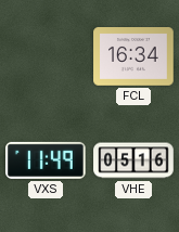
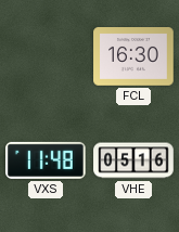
FCL: 16:34 -> 16:30 (133, 57)
VXS: 11:49 -> 11:48 (47, 160)
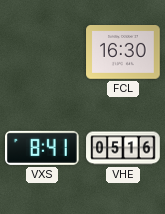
VXS: 11:48 -> 8:41 (43, 148)
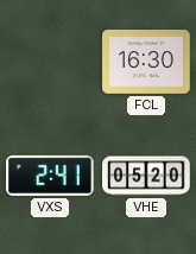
VXS: 8:41 -> 2:41 (51, 176)
VHE: 05:16 -> 05:20 (146, 176)
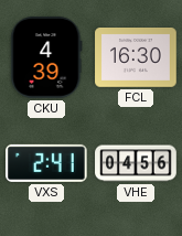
CKU: none -> 4:39 (46, 57)
VHE: 05:20 -> 04:56 (136, 163)
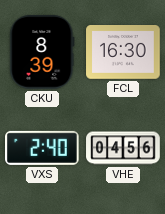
CKU: 4:39 -> 8:39 (42, 52)
VXS: 2:41 -> 2:40 (43, 148)
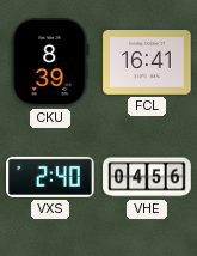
FCL: 16:30 -> 16:41 (147, 63)
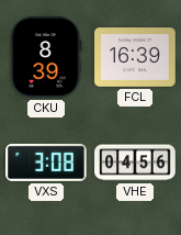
FCL: 16:41 -> 16:39 (135, 58)
VXS: 2:40 -> 3:08 (47, 163)
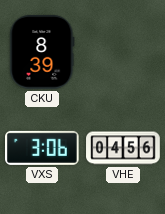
FCL: 16:39 -> none (135, 58)
VXS: 3:08 -> 3:06 (43, 148)
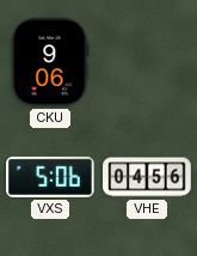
CKU: 8:39 -> 9:06 (50, 62)
VXS: 3:06 -> 5:06 (51, 177)
